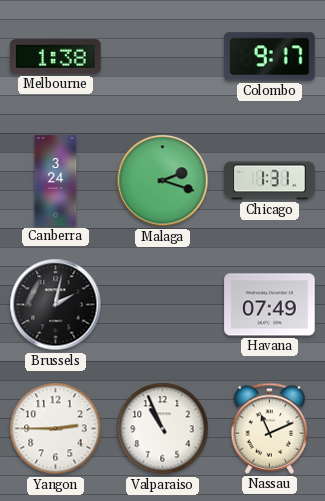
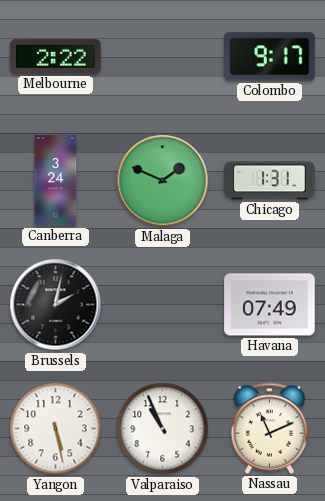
Melbourne: 1:38 -> 2:22 (56, 56)
Malaga: 2:18 -> 1:49 (163, 181)
Yangon: 2:45 -> 5:28 (56, 429)
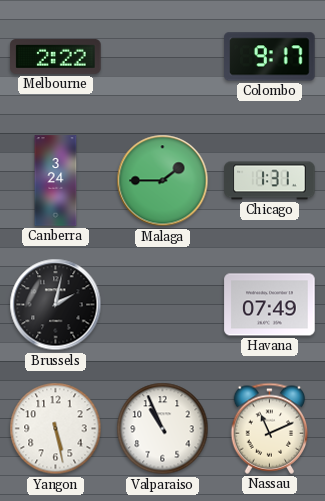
Malaga: 1:49 -> 1:45 (163, 181)
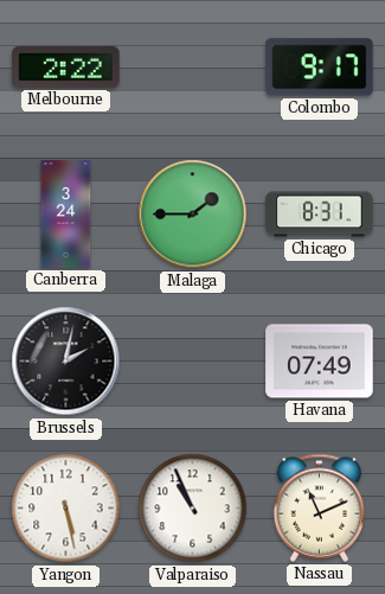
Chicago: 1:31 -> 8:31 (320, 215)
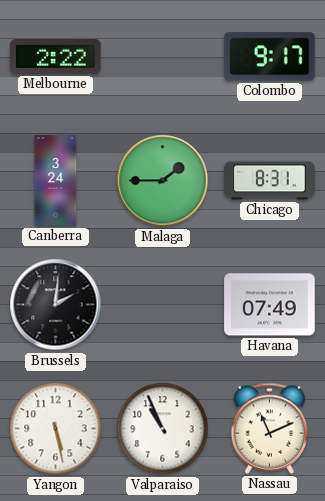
Brussels: 2:02 -> 2:01 (56, 305)
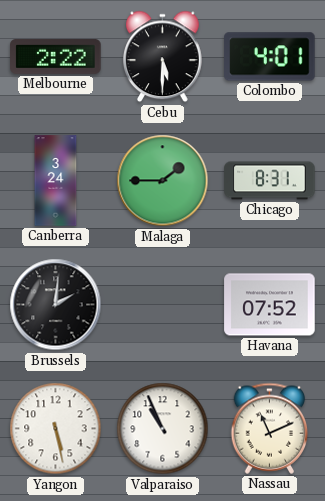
Cebu: none -> 5:30 (163, 57)
Colombo: 9:17 -> 4:01 (270, 57)
Havana: 07:49 -> 07:52 (270, 305)
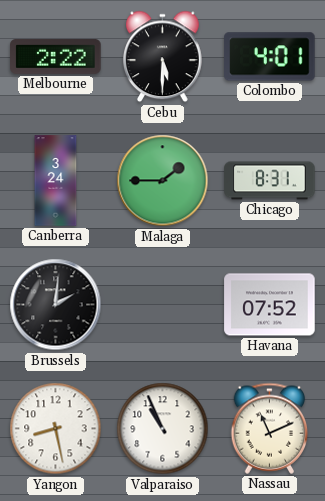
Yangon: 5:28 -> 8:28 (56, 429)
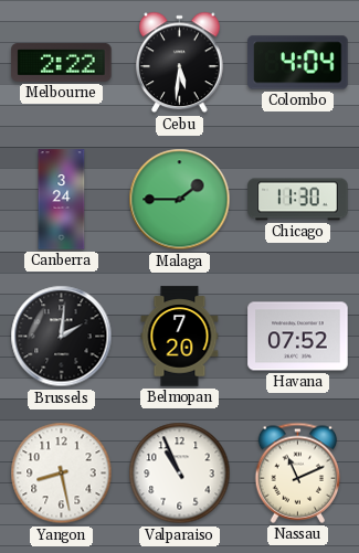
Cebu: 5:30 -> 5:31 (180, 63)
Colombo: 4:01 -> 4:04 (298, 63)
Chicago: 8:31 -> 11:30 (298, 200)
Belmopan: none -> 7:20 (180, 337)
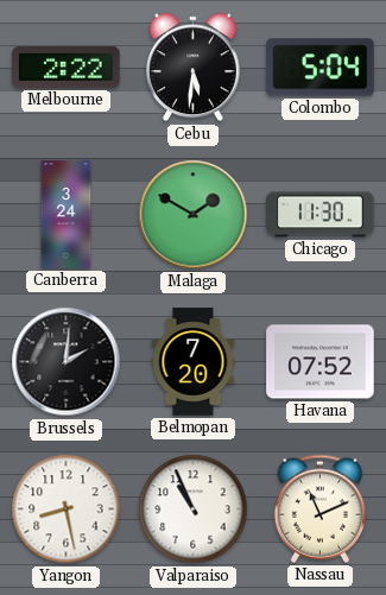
Colombo: 4:04 -> 5:04 (321, 68)
Malaga: 1:45 -> 1:50 (194, 215)
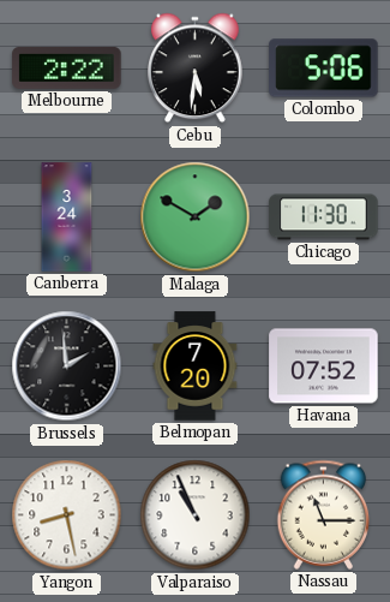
Colombo: 5:04 -> 5:06 (324, 68)
Brussels: 2:01 -> 1:59 (67, 366)
Nassau: 11:11 -> 11:15 (324, 514)
